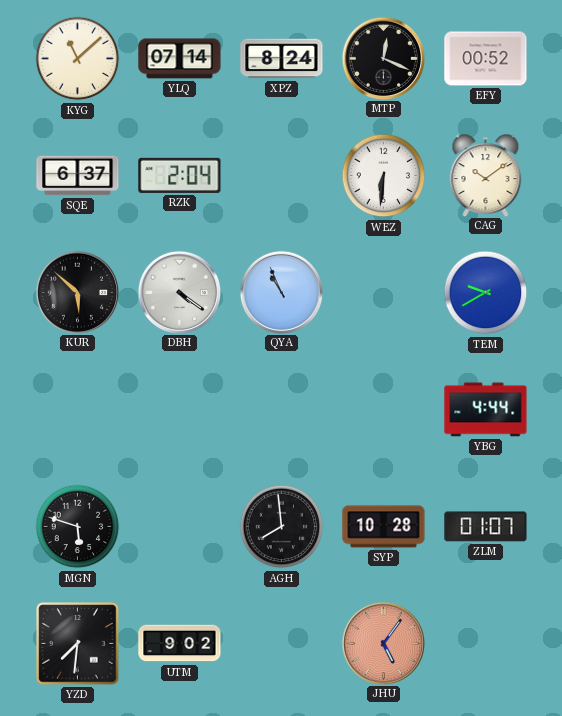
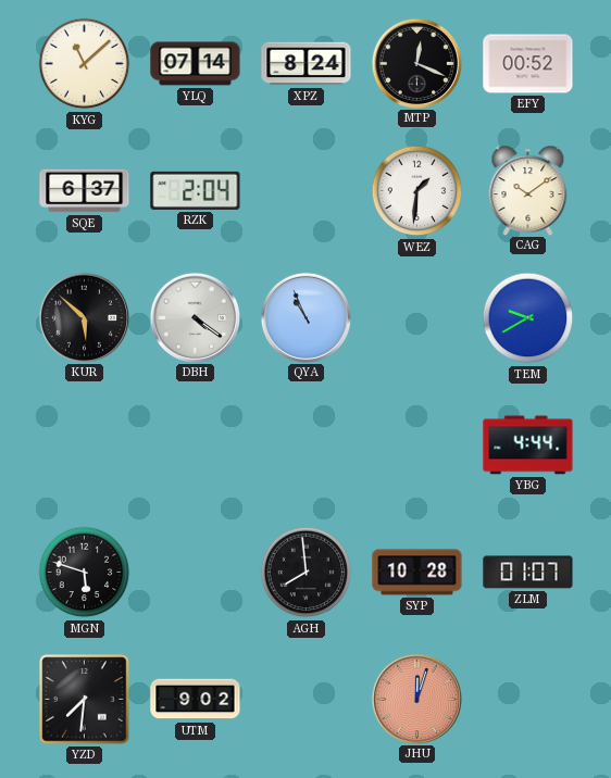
WEZ: 6:31 -> 1:31 (417, 191)
JHU: 5:06 -> 12:03 (416, 699)
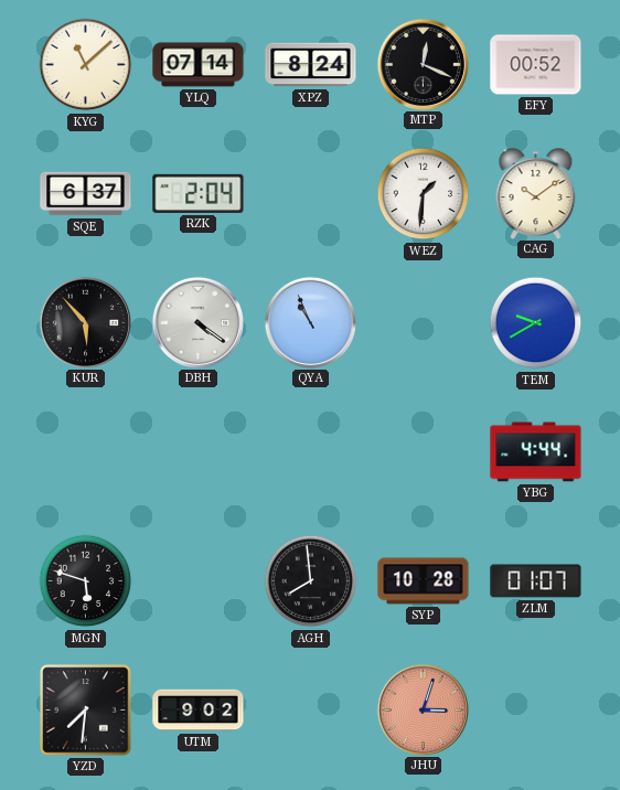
KUR: 5:52 -> 5:53 (85, 322)
JHU: 12:03 -> 3:03 (423, 709)
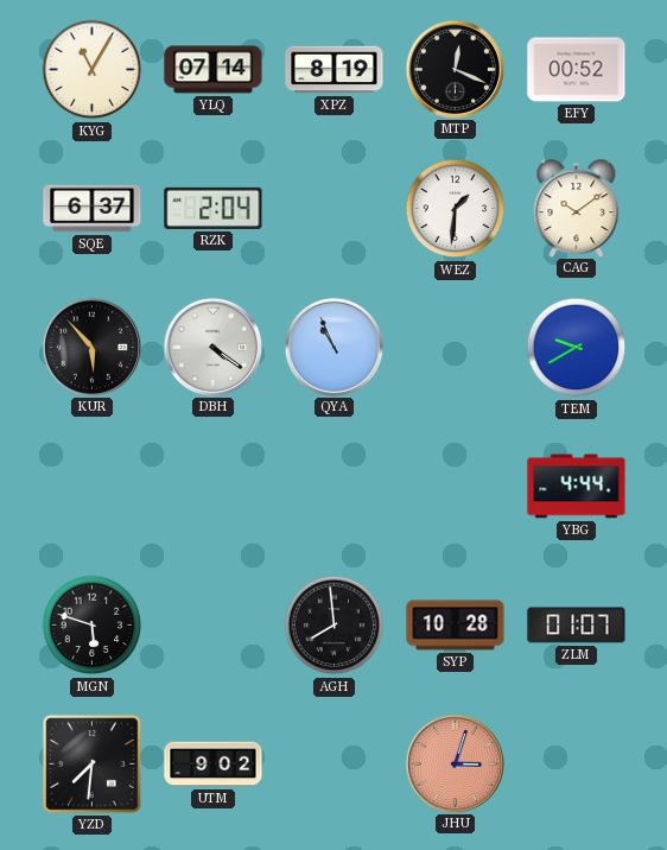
KYG: 11:08 -> 11:05 (93, 70)
XPZ: 8:24 -> 8:19 (335, 70)
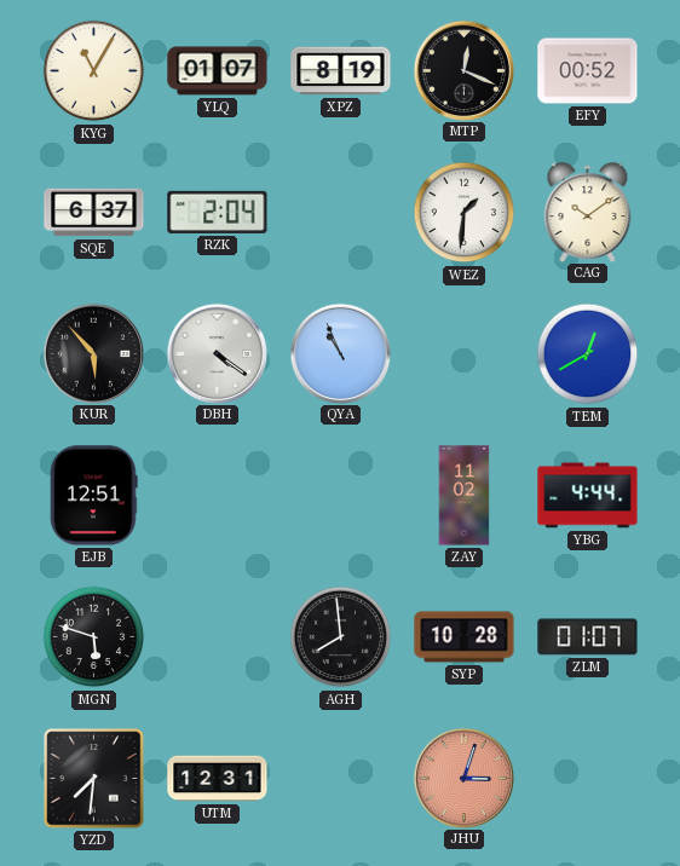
YLQ: 07:14 -> 01:07 (218, 71)
TEM: 9:40 -> 12:40 (588, 354)
EJB: none -> 12:51 (94, 496)
ZAY: none -> 11:02 (465, 496)
UTM: 9:02 -> 12:31 (218, 779)
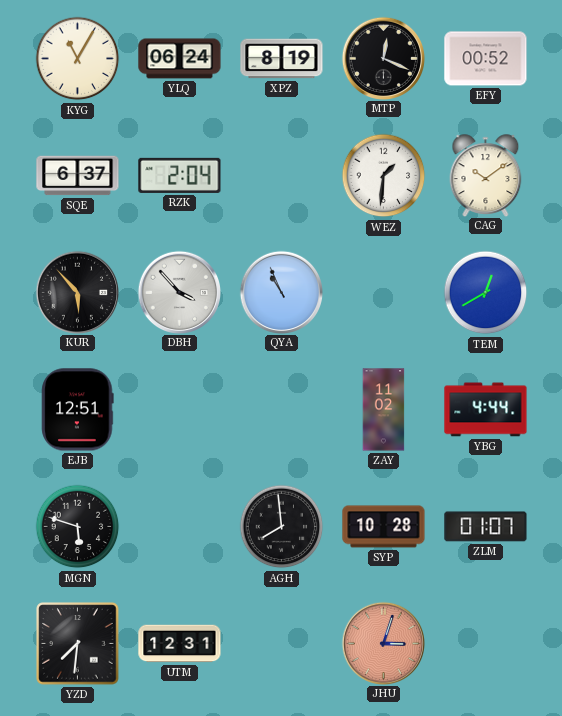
YLQ: 01:07 -> 06:24 (180, 59)
DBH: 4:21 -> 3:53 (179, 292)
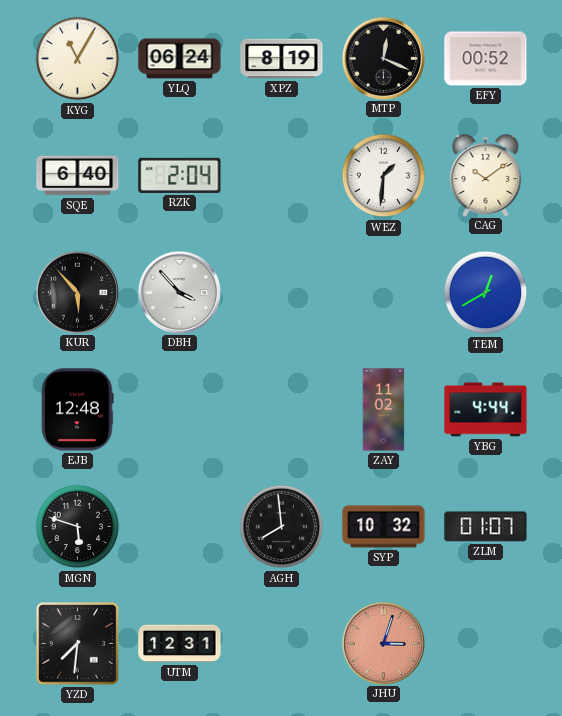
SQE: 6:37 -> 6:40 (78, 176)
QYA: 10:56 -> none (281, 292)
EJB: 12:51 -> 12:48 (78, 410)
SYP: 10:28 -> 10:32 (384, 527)
